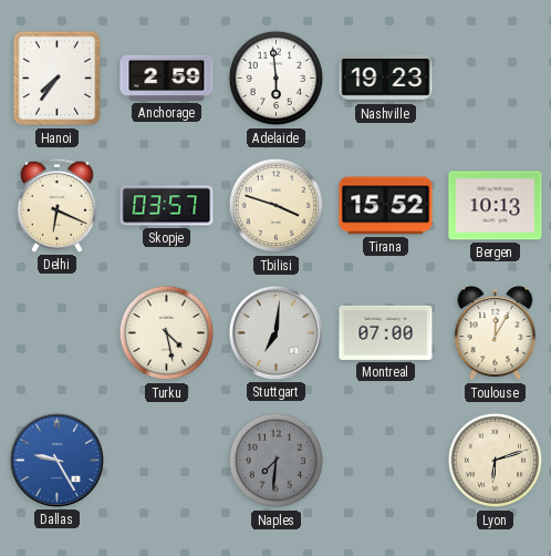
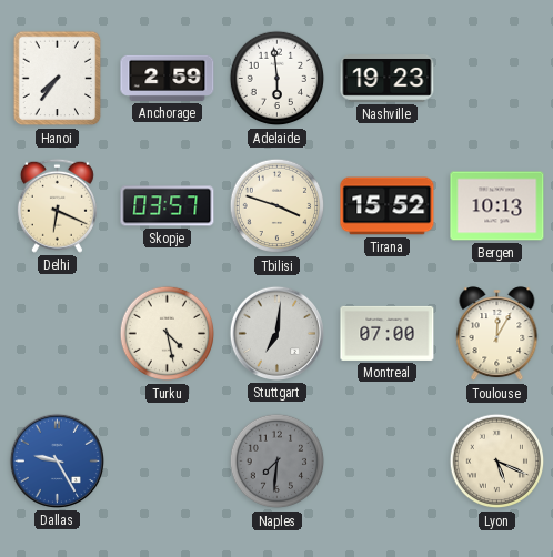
Lyon: 6:12 -> 5:19 (497, 462)
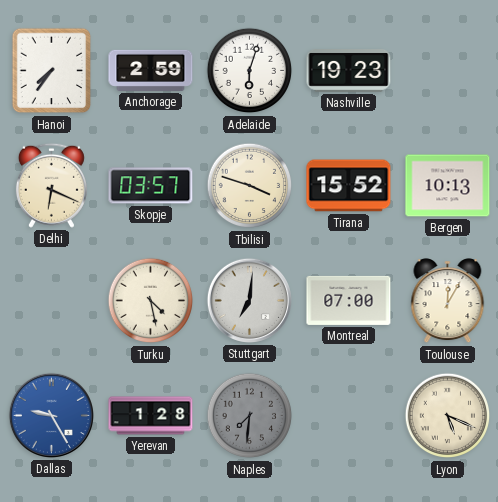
Adelaide: 5:59 -> 6:03 (250, 71)
Yerevan: none -> 1:28 (151, 416)
